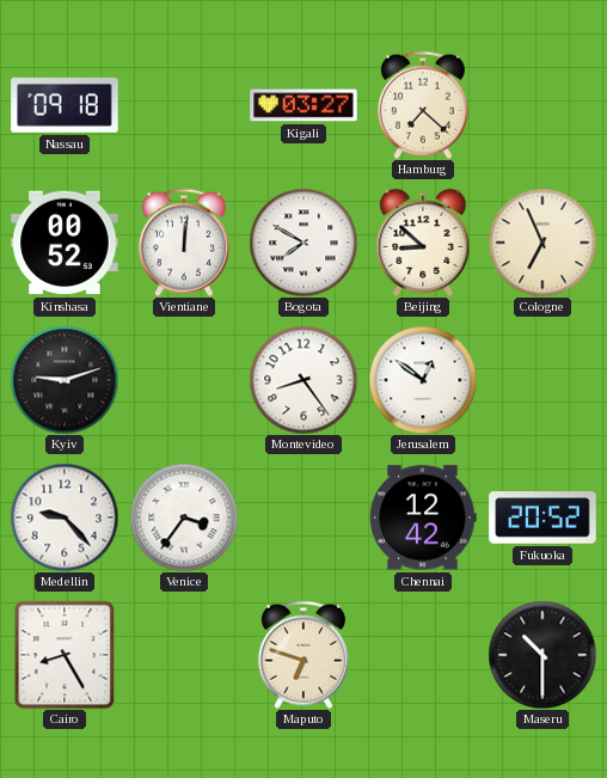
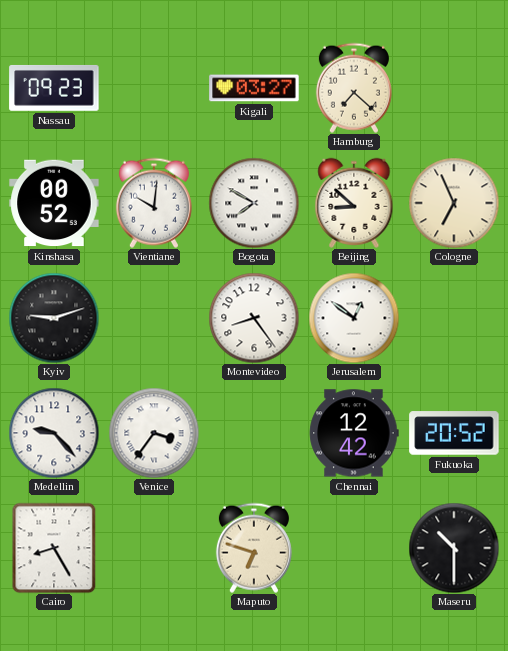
Nassau: 09:18 -> 09:23 (54, 88)
Vientiane: 12:01 -> 10:01 (154, 203)
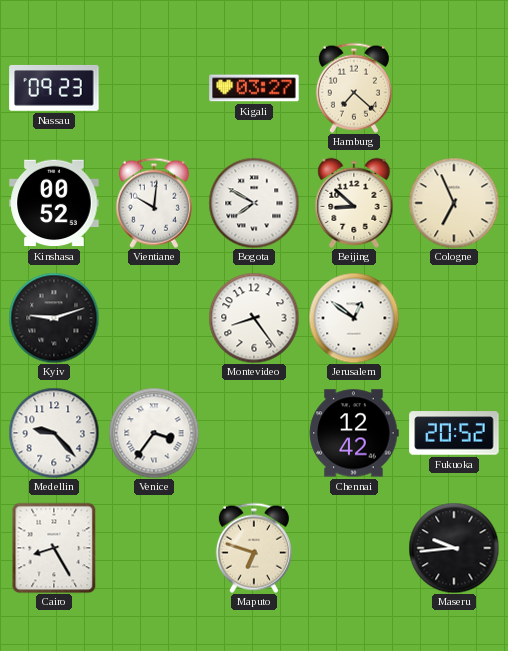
Maseru: 10:30 -> 9:44 (454, 548)
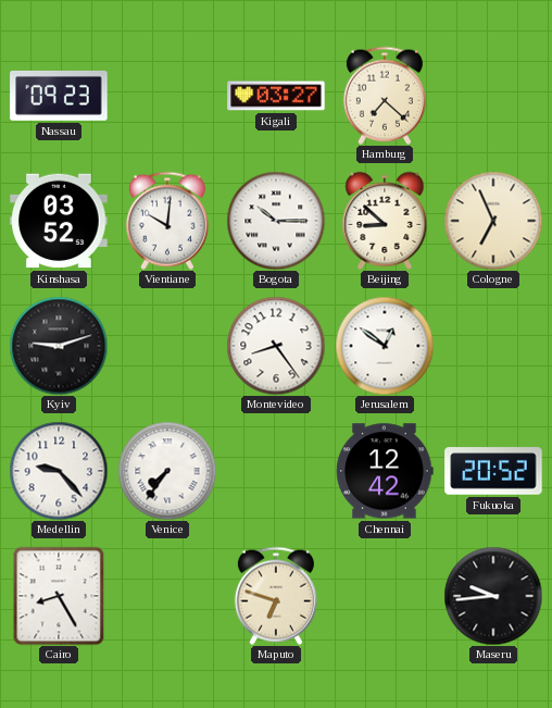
Kinshasa: 00:52 -> 03:52 (59, 221)
Bogota: 7:50 -> 10:15 (276, 221)
Venice: 3:36 -> 7:36 (167, 471)
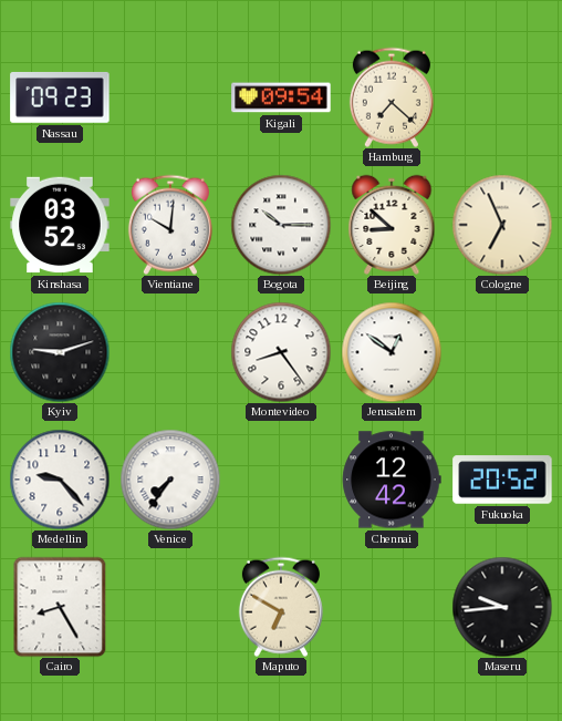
Kigali: 03:27 -> 09:54 (281, 97)
Maputo: 6:48 -> 6:50 (281, 607)
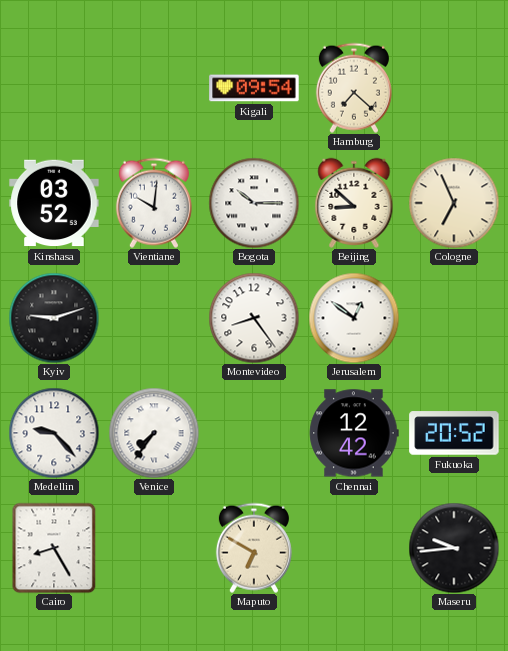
Nassau: 09:23 -> none (60, 97)
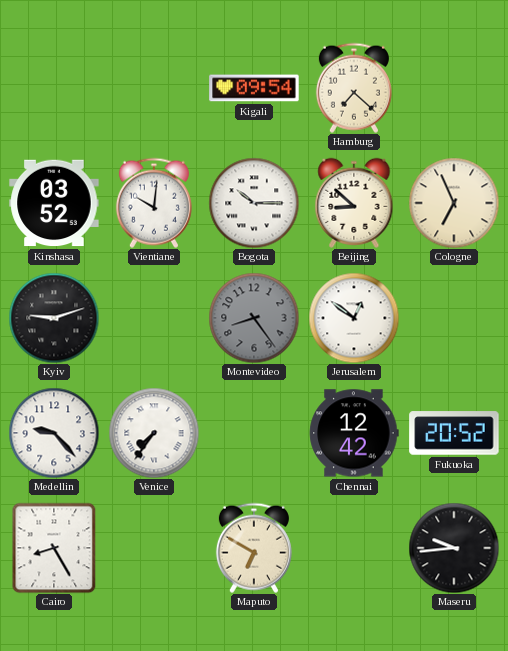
Montevideo dial: white -> grey (254, 318)
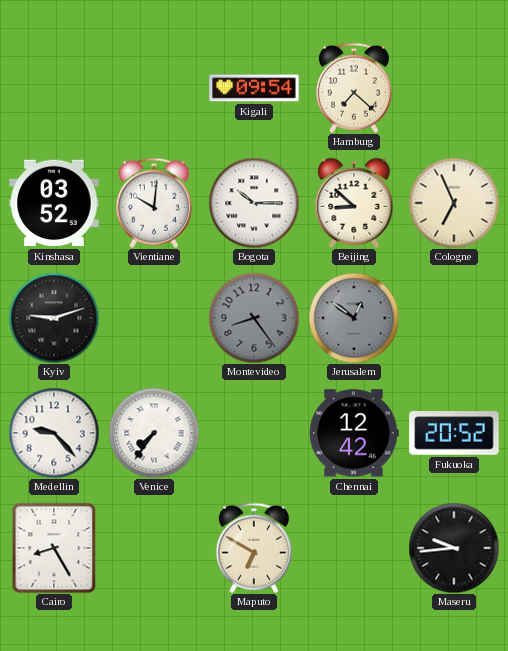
Jerusalem dial: white -> grey (354, 318)
